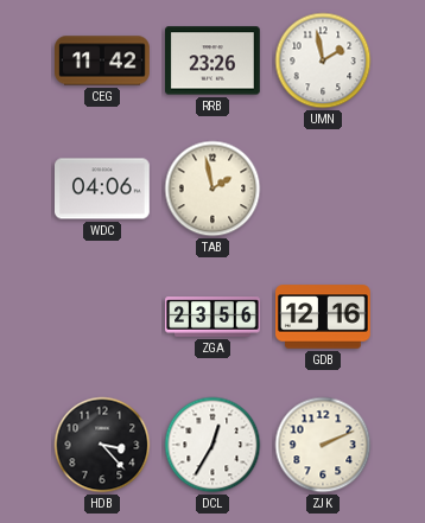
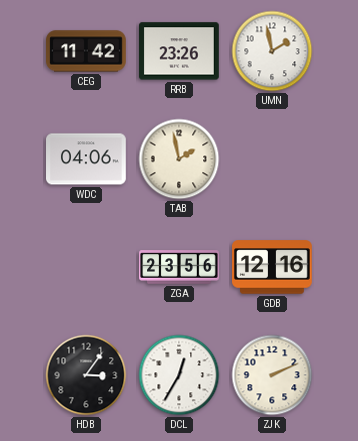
HDB: 3:23 -> 3:06 (86, 375)
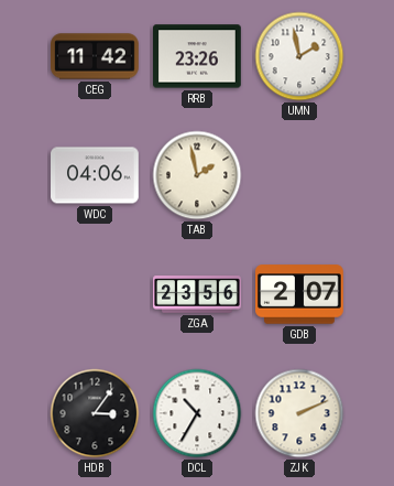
GDB: 12:16 -> 2:07 (299, 294)
DCL: 12:35 -> 10:35 (197, 413)
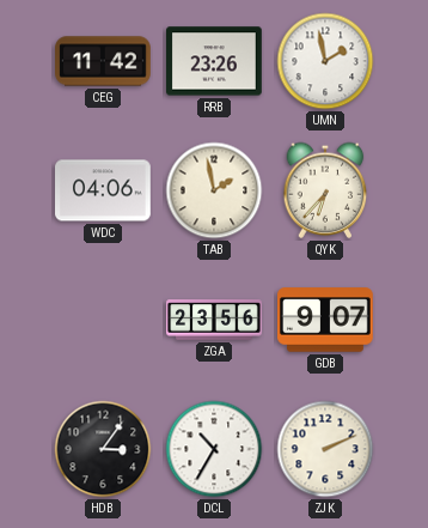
QYK: none -> 6:37 (325, 190)
GDB: 2:07 -> 9:07 (325, 320)
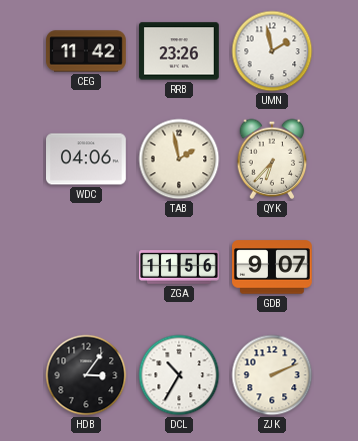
ZGA: 23:56 -> 11:56 (179, 267)
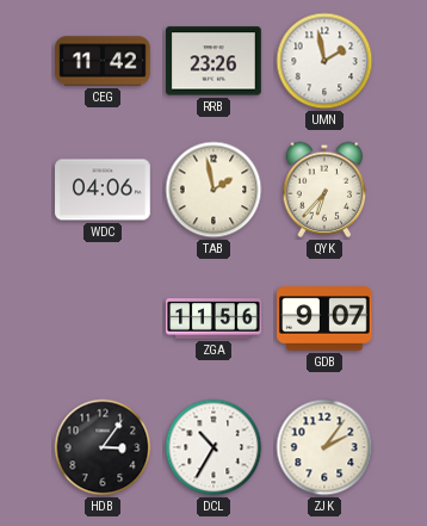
ZJK: 2:11 -> 2:06 (324, 447)
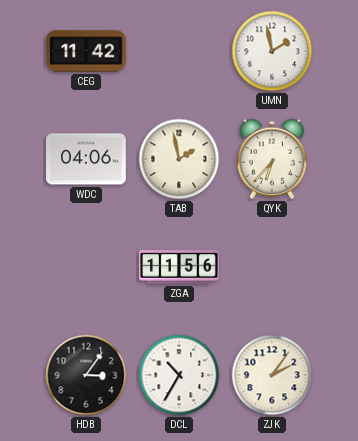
RRB: 23:26 -> none (215, 61)
GDB: 9:07 -> none (324, 318)
